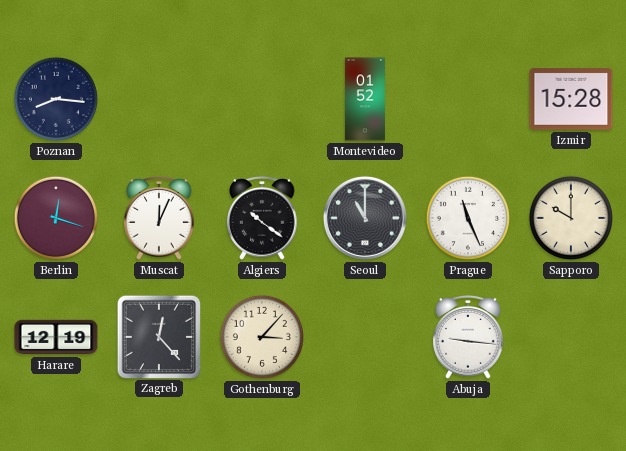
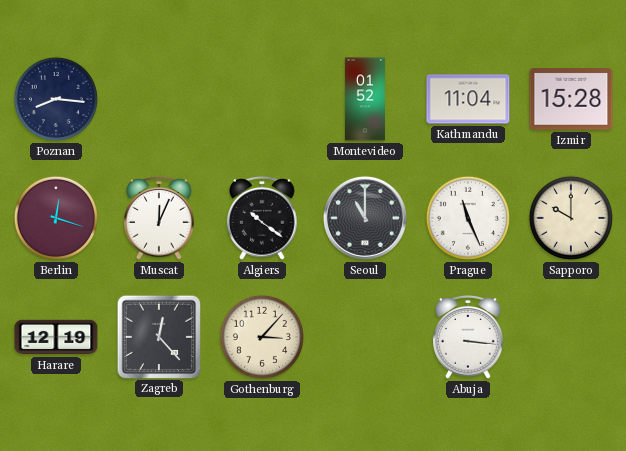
Kathmandu: none -> 11:04 (468, 99)
Abuja: 9:16 -> 3:16 (468, 338)
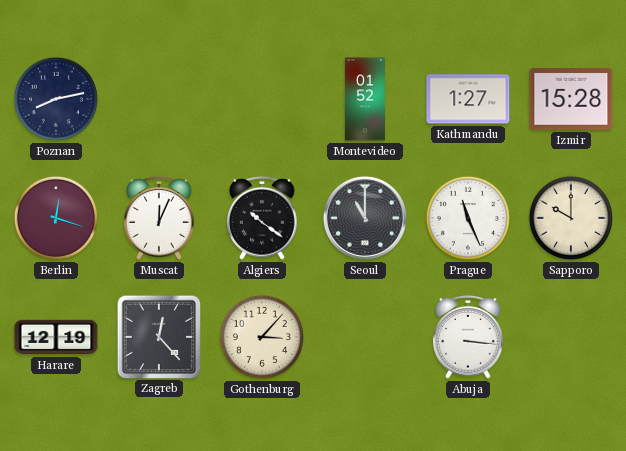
Poznan: 8:16 -> 8:13 (56, 99)
Kathmandu: 11:04 -> 1:27 (468, 99)
